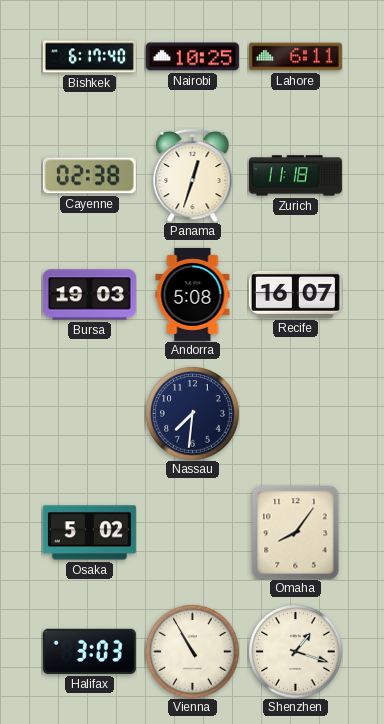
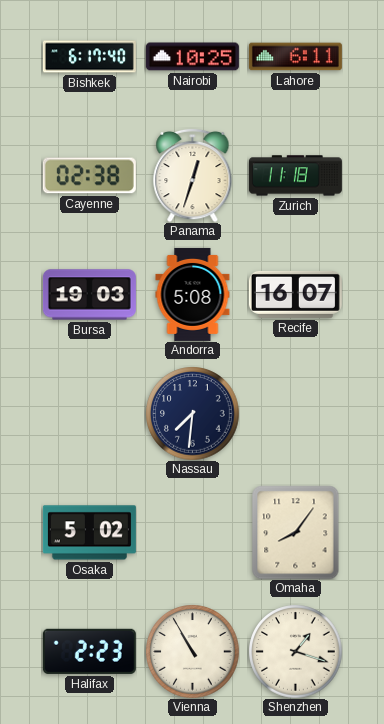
Halifax: 3:03 -> 2:23 (89, 651)
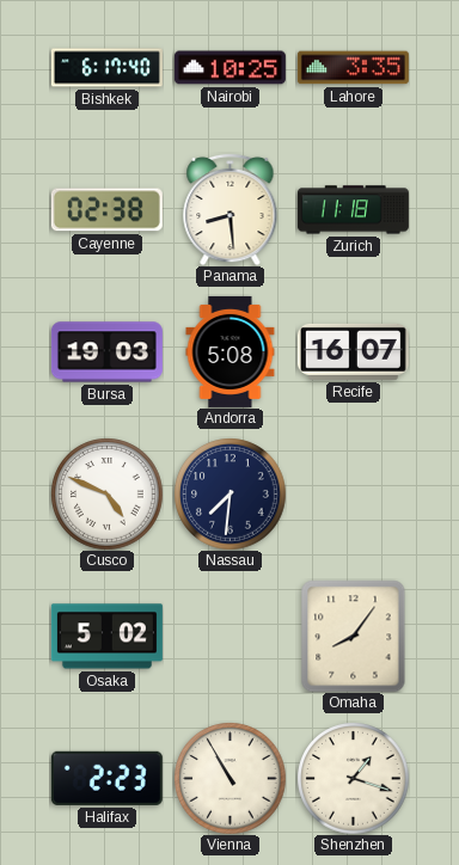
Lahore: 6:11 -> 3:35 (353, 68)
Panama: 12:33 -> 8:29 (231, 209)
Cusco: none -> 4:49 (106, 493)
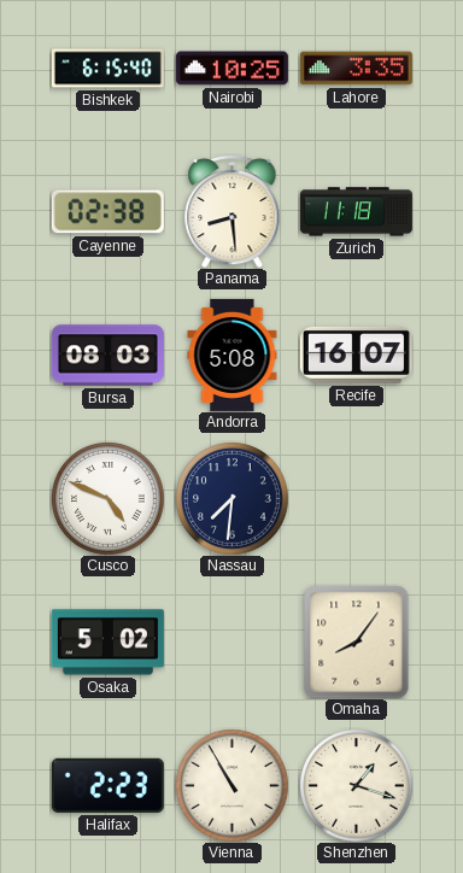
Bishkek: 6:17 -> 6:15 (107, 69)
Bursa: 19:03 -> 08:03 (107, 356)
